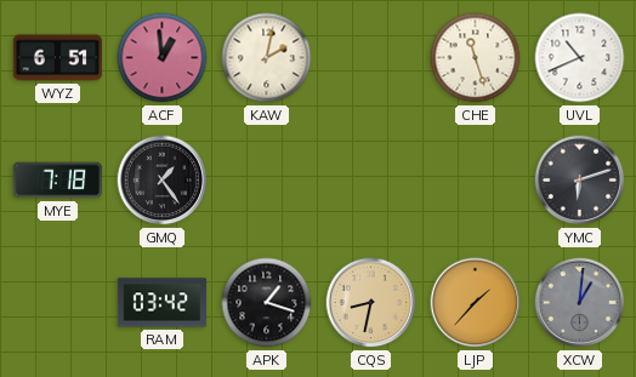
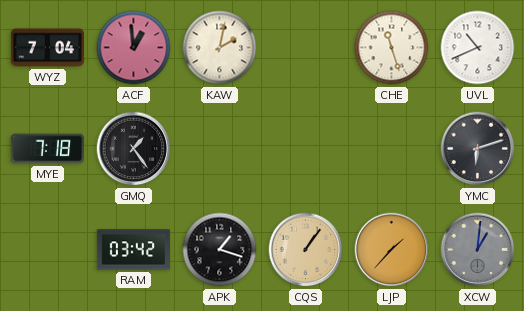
WYZ: 6:51 -> 7:04 (47, 48)
CQS: 8:32 -> 1:06 (306, 250)
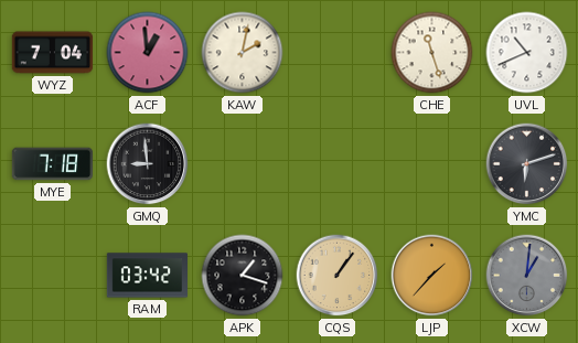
GMQ: 1:24 -> 8:59 (148, 164)
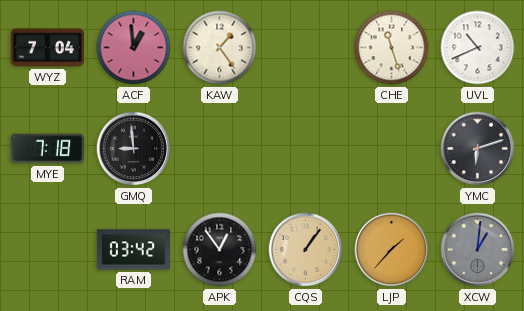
KAW: 2:02 -> 1:24 (220, 48)
APK: 1:18 -> 12:54 (220, 250)
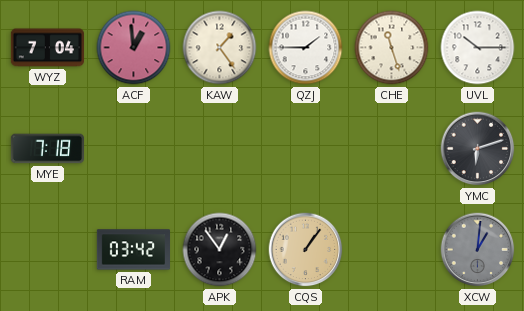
QZJ: none -> 1:45 (306, 48)
UVL: 10:41 -> 10:15 (478, 48)
GMQ: 8:59 -> none (134, 149)
LJP: 1:37 -> none (392, 250)
